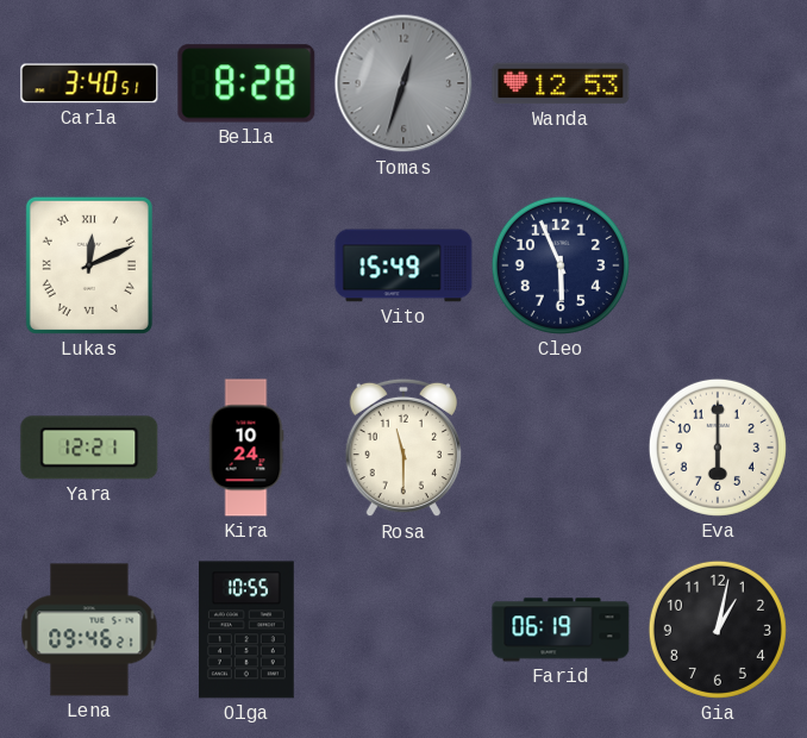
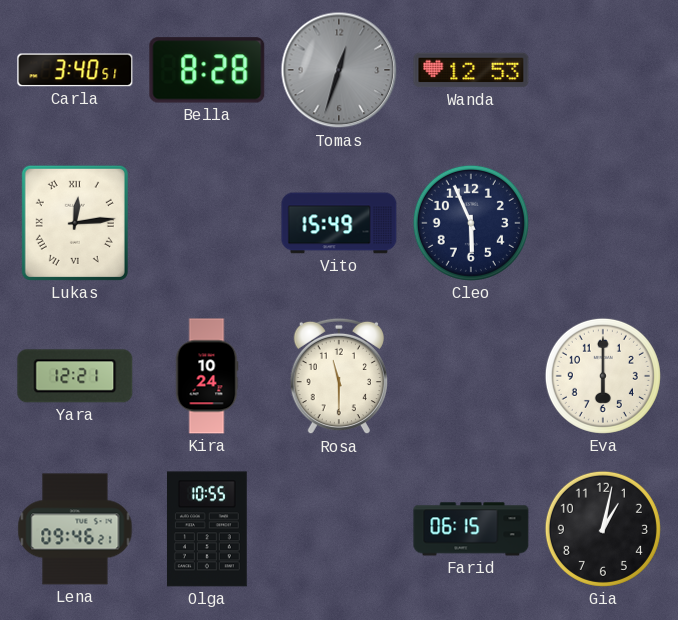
Lukas: 12:11 -> 12:14 (75, 223)
Farid: 06:19 -> 06:15 (471, 529)
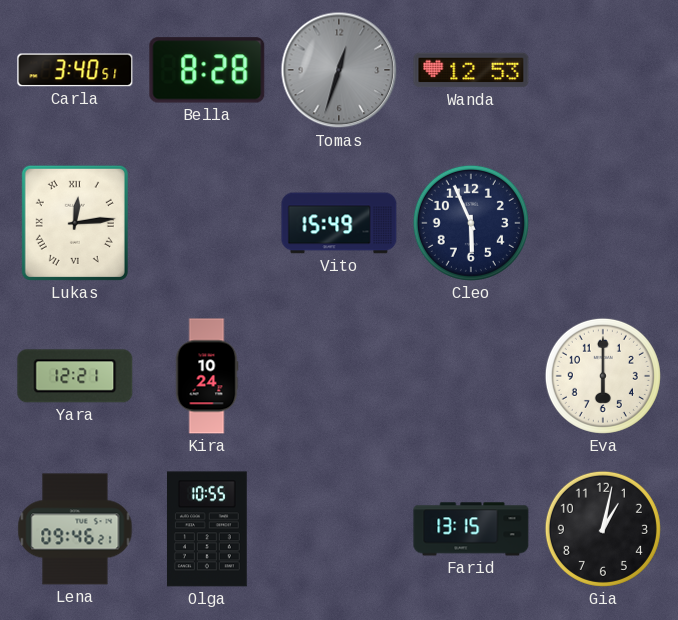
Rosa: 11:30 -> none (339, 376)
Farid: 06:15 -> 13:15 (471, 529)
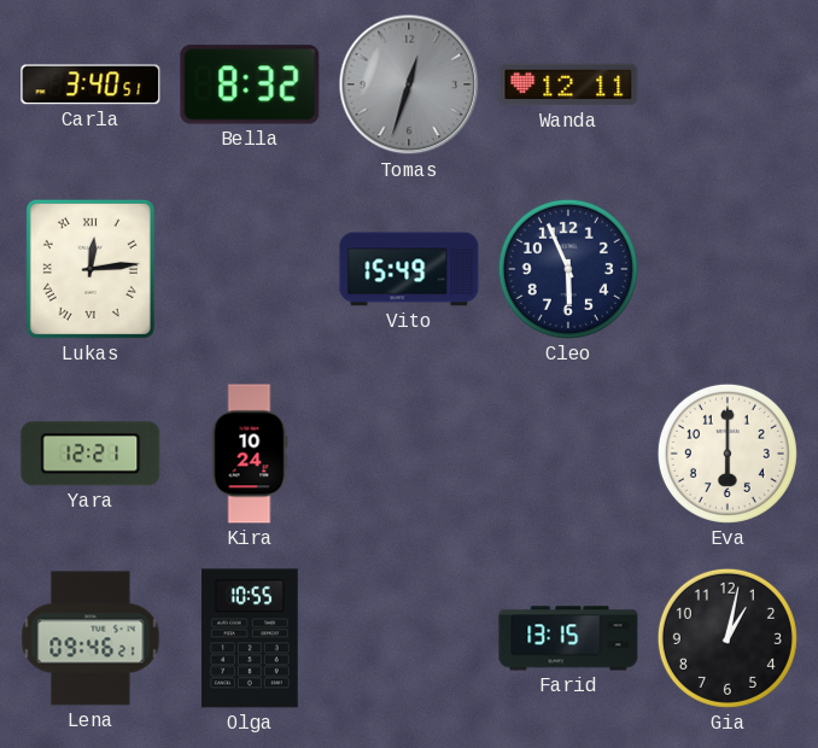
Bella: 8:28 -> 8:32 (250, 84)
Wanda: 12:53 -> 12:11 (568, 84)
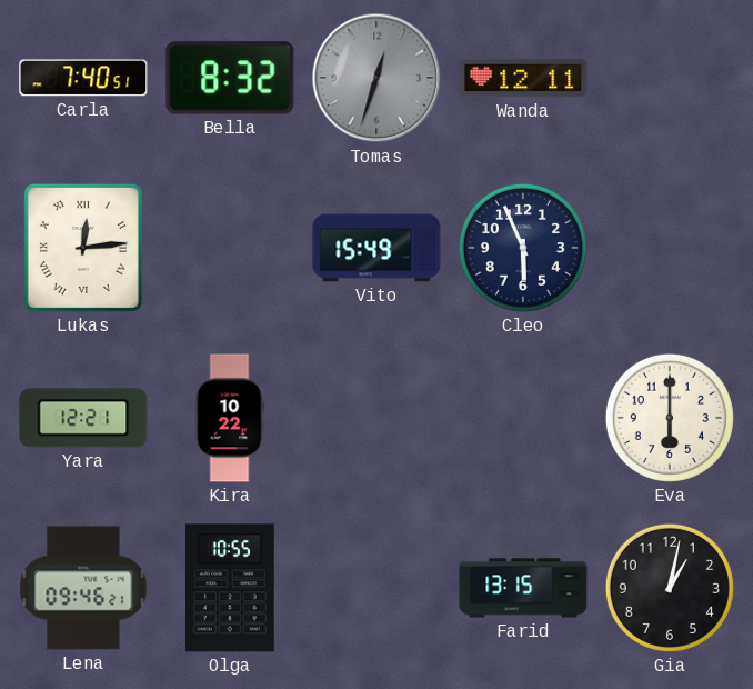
Carla: 3:40 -> 7:40 (83, 78)
Kira: 10:24 -> 10:22 (230, 418)
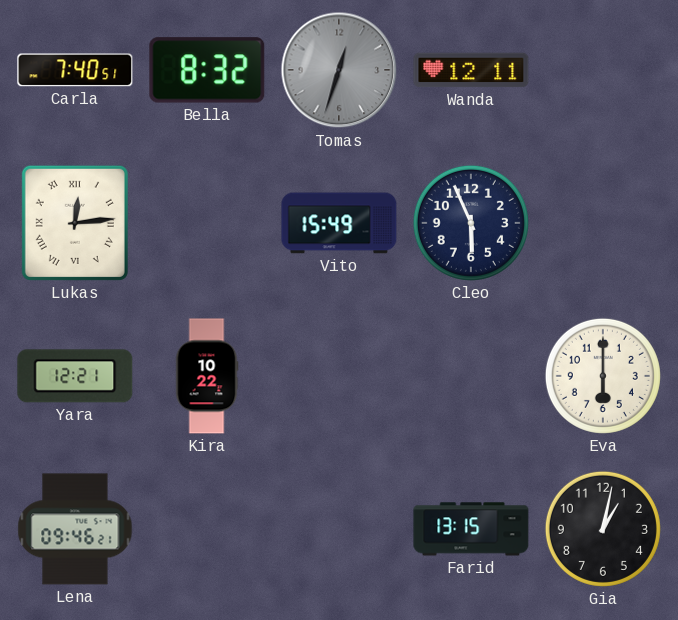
Olga: 10:55 -> none (230, 588)
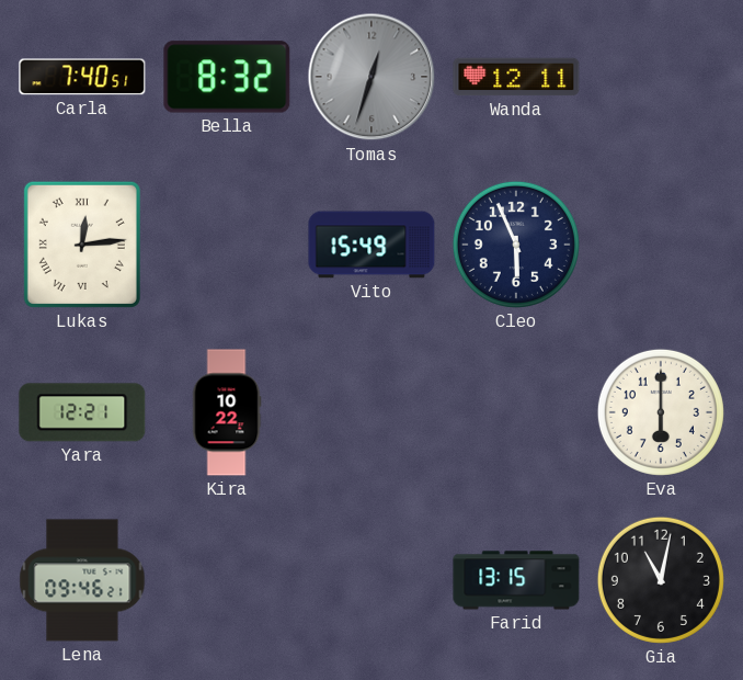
Gia: 1:02 -> 11:02 (661, 580)
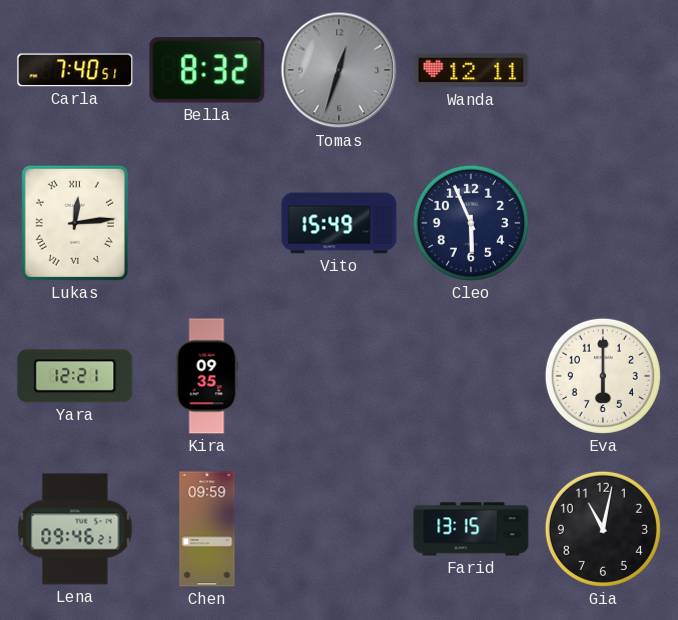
Kira: 10:22 -> 09:35 (207, 376)
Chen: none -> 09:59 (207, 529)
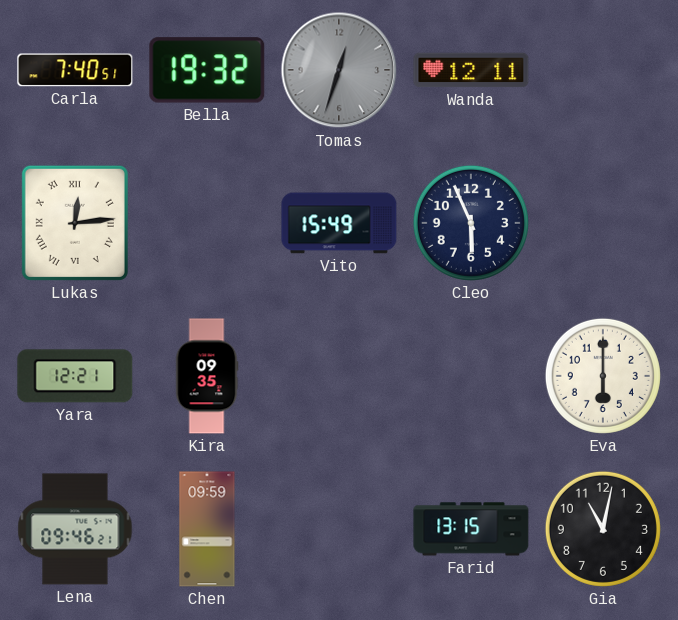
Bella: 8:32 -> 19:32 (207, 70)
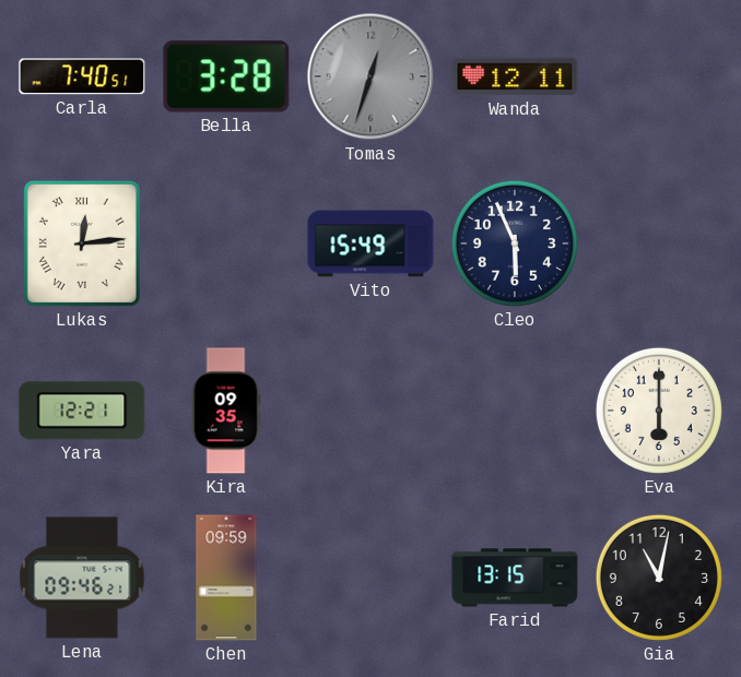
Bella: 19:32 -> 3:28 (226, 76)
